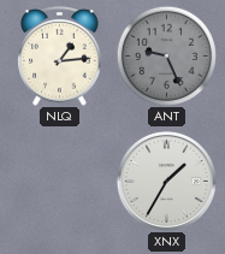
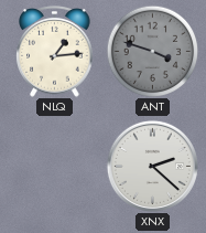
ANT: 9:26 -> 3:48 (152, 51)
XNX: 1:35 -> 2:22 (152, 166)
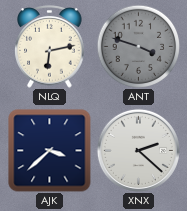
NLQ: 1:14 -> 6:13 (50, 47)
AJK: none -> 3:38 (50, 151)
